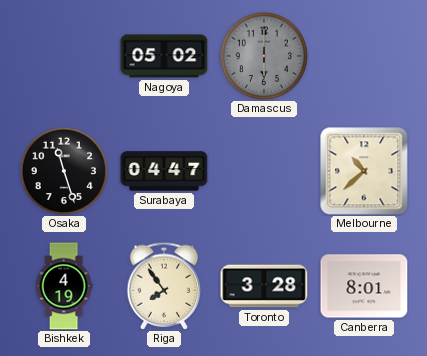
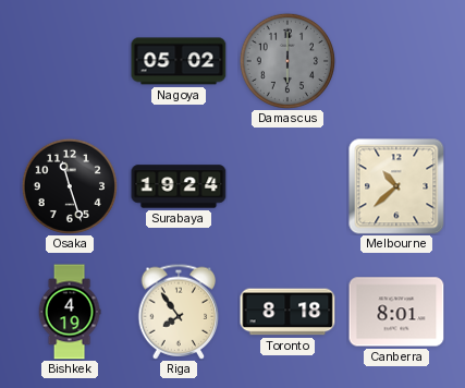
Surabaya: 04:47 -> 19:24 (179, 186)
Toronto: 3:28 -> 8:18 (287, 312)
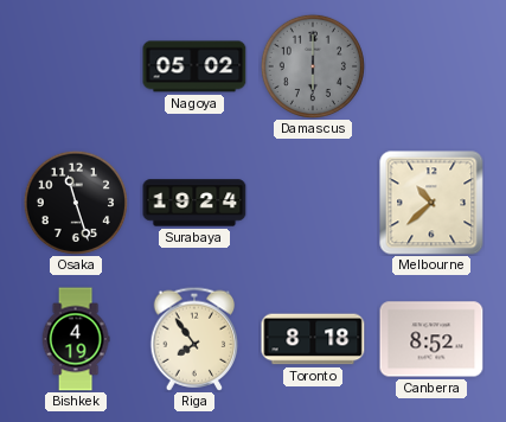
Canberra: 8:01 -> 8:52 (431, 339)
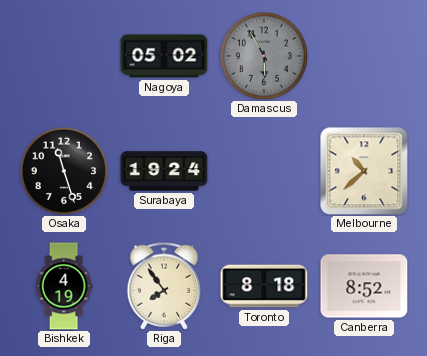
Damascus: 6:00 -> 5:55 (263, 55)
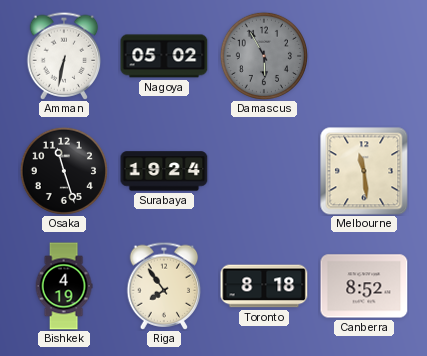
Amman: none -> 6:32 (64, 56)
Melbourne: 10:38 -> 11:29 (364, 171)
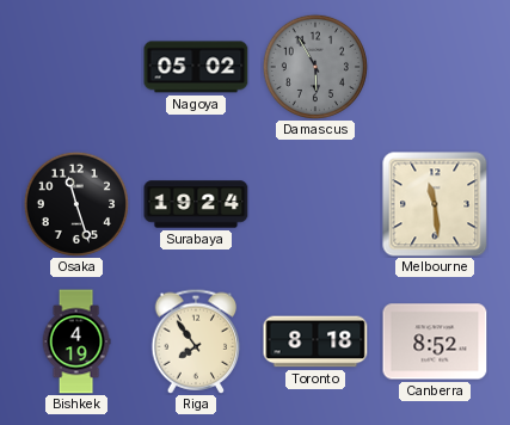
Amman: 6:32 -> none (64, 56)
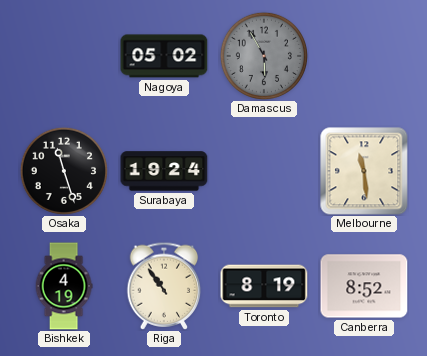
Riga: 7:54 -> 10:54 (164, 286)
Toronto: 8:18 -> 8:19 (264, 286)
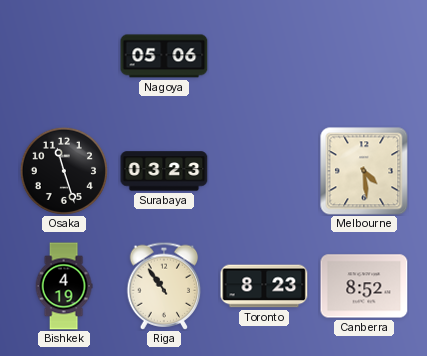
Nagoya: 05:02 -> 05:06 (164, 56)
Damascus: 5:55 -> none (263, 55)
Surabaya: 19:24 -> 03:23 (164, 171)
Melbourne: 11:29 -> 4:29 (364, 171)
Toronto: 8:19 -> 8:23 (264, 286)
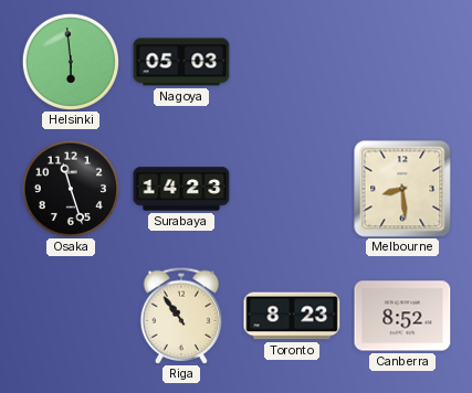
Helsinki: none -> 5:59 (70, 61)
Nagoya: 05:06 -> 05:03 (181, 62)
Surabaya: 03:23 -> 14:23 (181, 189)
Melbourne: 4:29 -> 8:29 (402, 189)
Bishkek: 4:19 -> none (64, 286)
